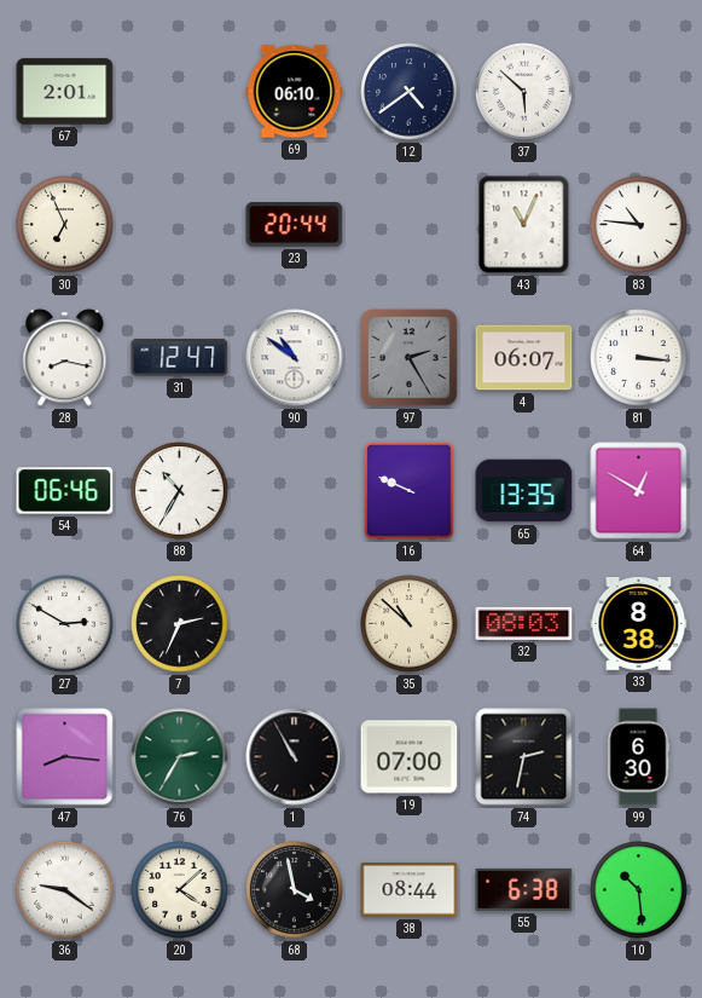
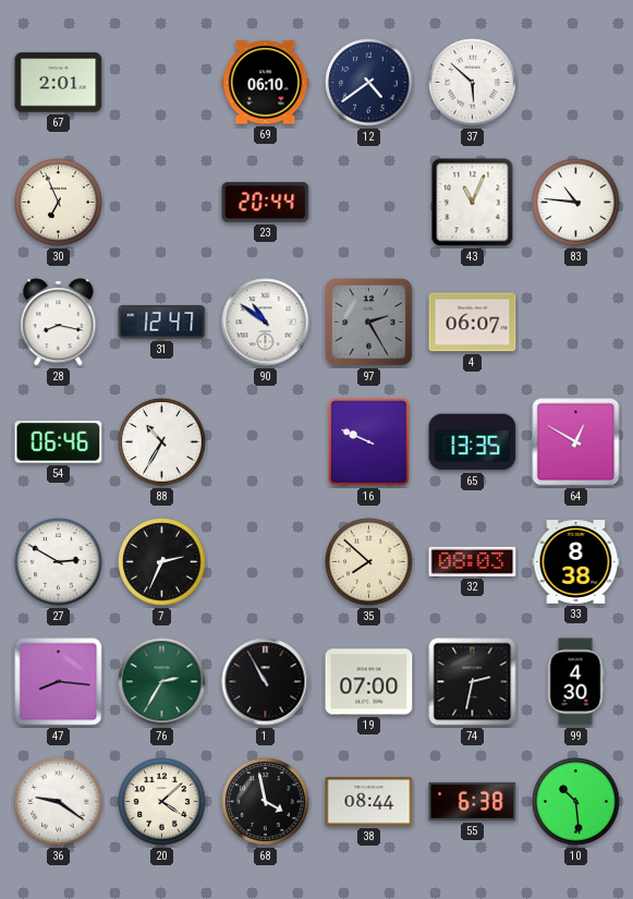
81: 3:16 -> none (639, 358)
35: 10:52 -> 7:52 (369, 562)
99: 6:30 -> 4:30 (575, 682)
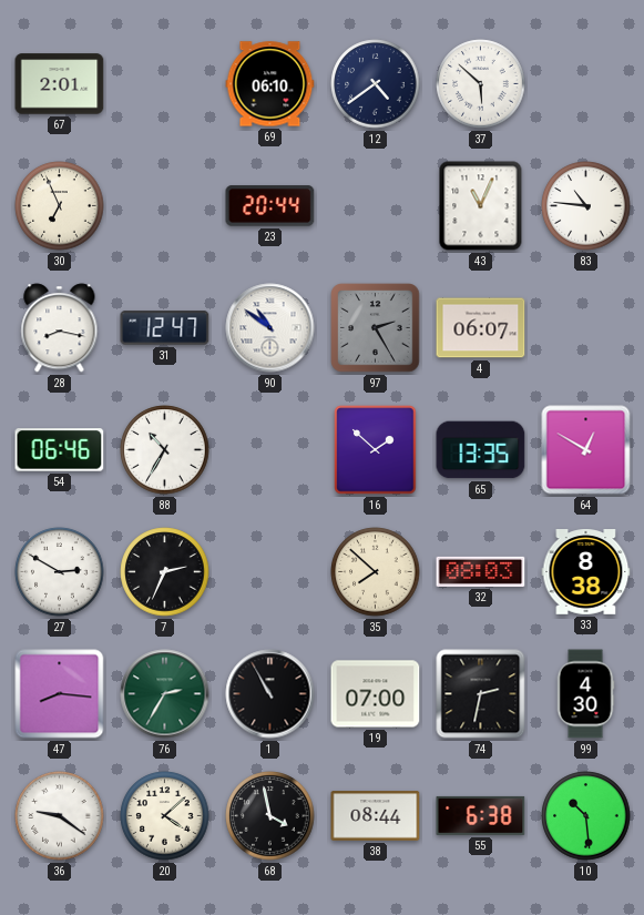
16: 9:49 -> 1:52 (376, 450)
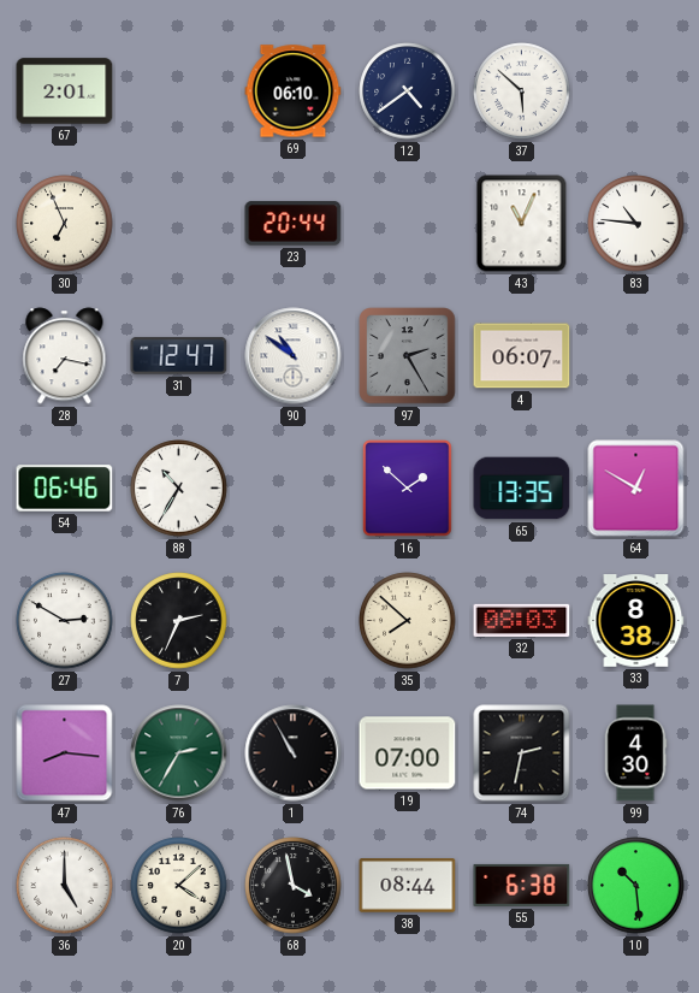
28: 8:17 -> 7:17 (65, 356)
36: 9:21 -> 5:00 (65, 886)
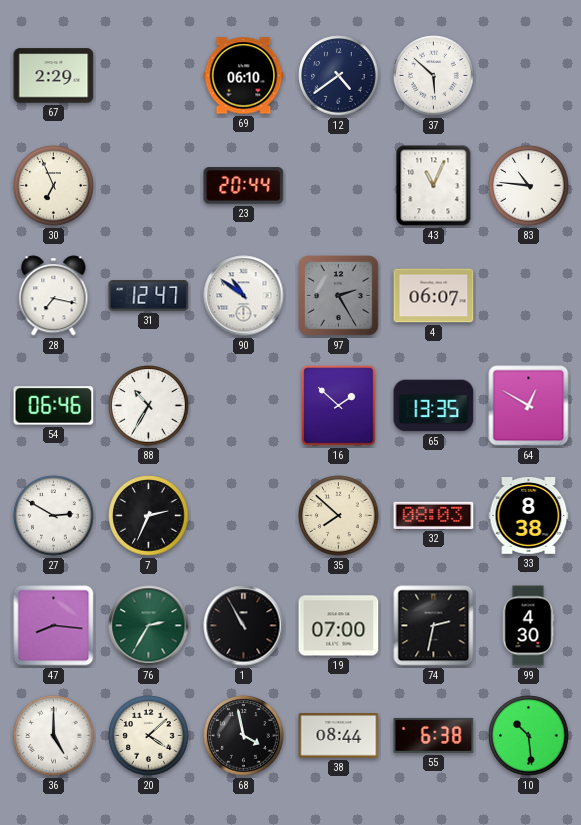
67: 2:01 -> 2:29 (54, 76)
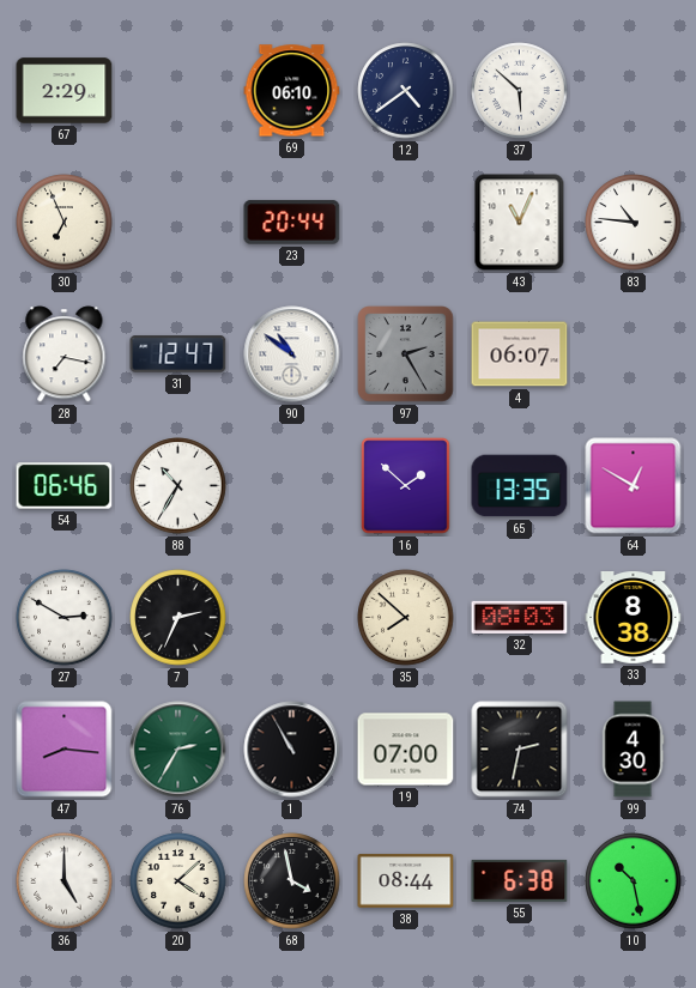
10: 10:29 -> 10:28 (634, 881)
